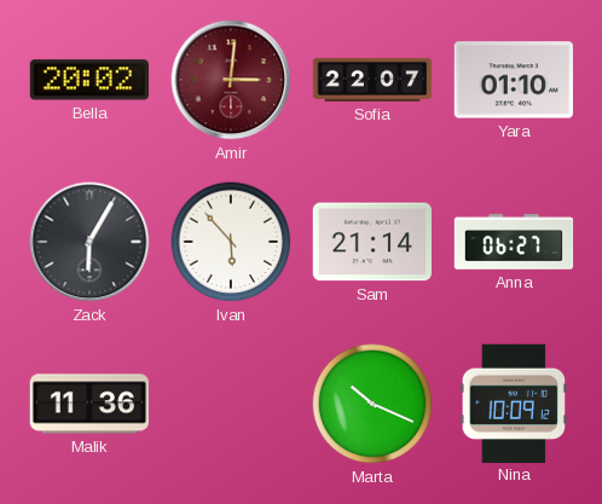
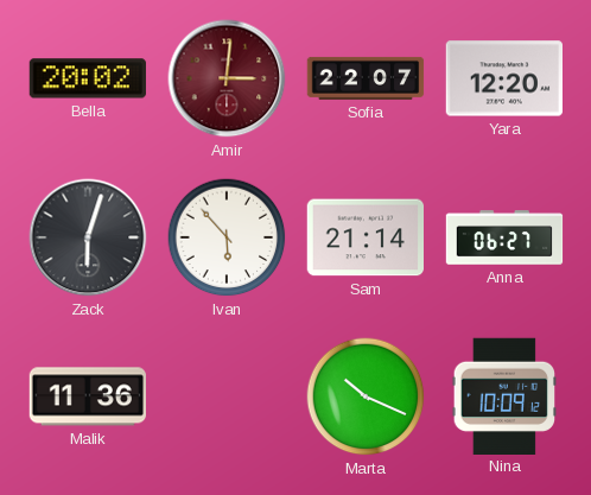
Yara: 01:10 -> 12:20 (503, 78)
Zack: 6:05 -> 6:03 (88, 237)
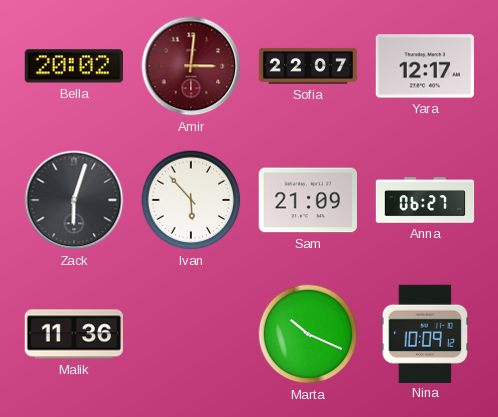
Yara: 12:20 -> 12:17 (424, 66)
Sam: 21:14 -> 21:09 (307, 200)
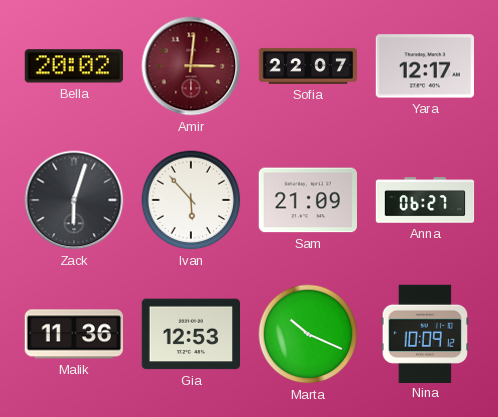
Gia: none -> 12:53 (190, 334)
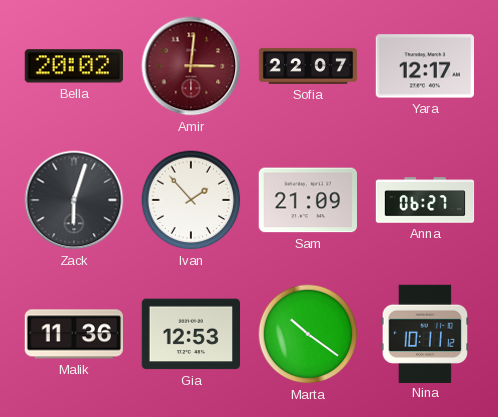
Ivan: 5:53 -> 1:53 (191, 200)
Marta: 10:19 -> 10:21 (308, 334)
Nina: 10:09 -> 10:11 (424, 333)
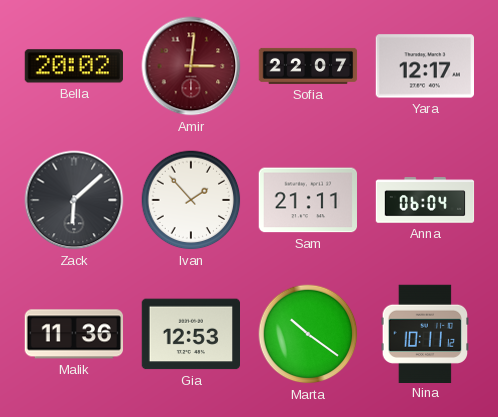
Zack: 6:03 -> 6:08 (74, 200)
Sam: 21:09 -> 21:11 (307, 200)
Anna: 06:27 -> 06:04 (425, 200)
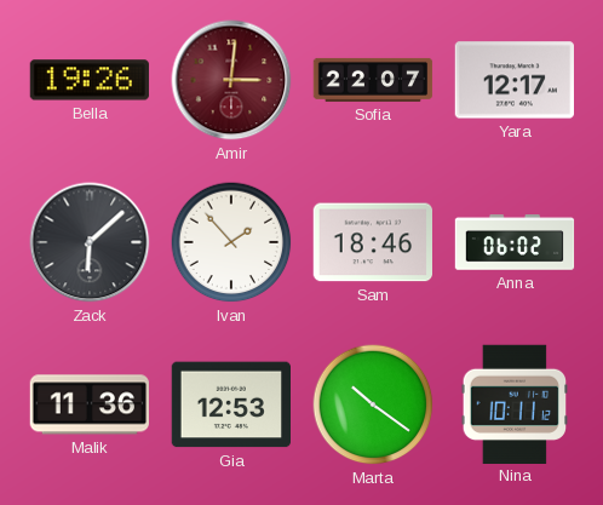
Bella: 20:02 -> 19:26 (88, 80)
Sam: 21:11 -> 18:46 (372, 242)
Anna: 06:04 -> 06:02 (515, 242)
